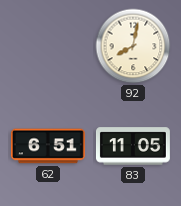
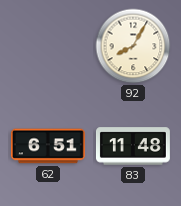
92: 8:02 -> 8:05 (133, 46)
83: 11:05 -> 11:48 (133, 146)
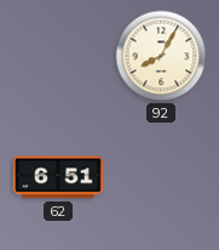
83: 11:48 -> none (133, 146)
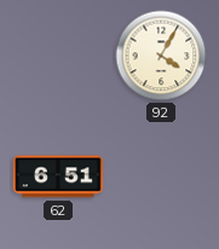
92: 8:05 -> 4:05 (161, 56)
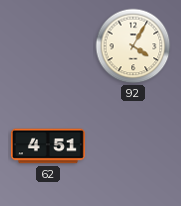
62: 6:51 -> 4:51 (48, 146)
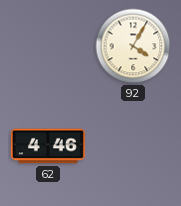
62: 4:51 -> 4:46 (48, 146)
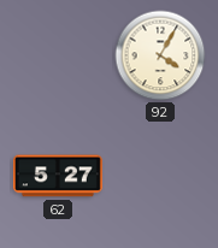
62: 4:46 -> 5:27 (58, 176)
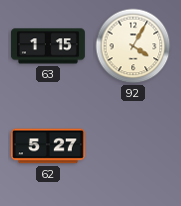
63: none -> 1:15 (48, 46)
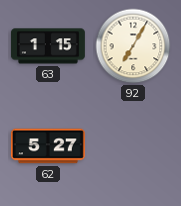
92: 4:05 -> 7:05 (133, 46)
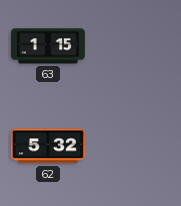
92: 7:05 -> none (133, 46)
62: 5:27 -> 5:32 (48, 146)
